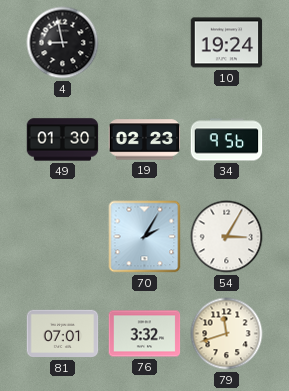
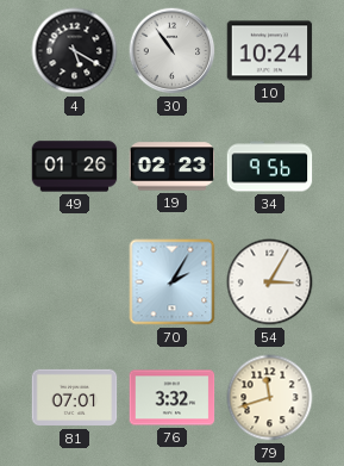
4: 8:58 -> 5:20 (75, 51)
30: none -> 10:54 (173, 51)
10: 19:24 -> 10:24 (270, 51)
49: 01:30 -> 01:26 (75, 167)
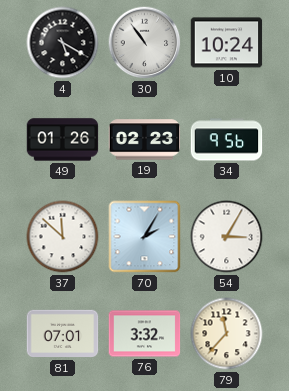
37: none -> 11:52 (63, 237)
79: 11:42 -> 11:37 (227, 334)
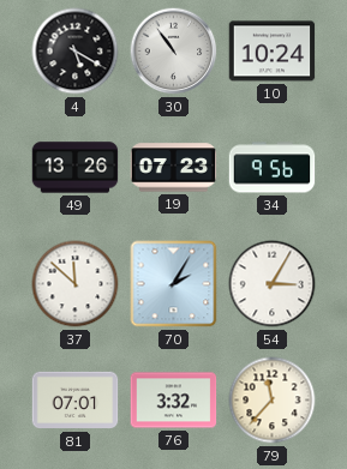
49: 01:26 -> 13:26 (76, 168)
19: 02:23 -> 07:23 (174, 168)
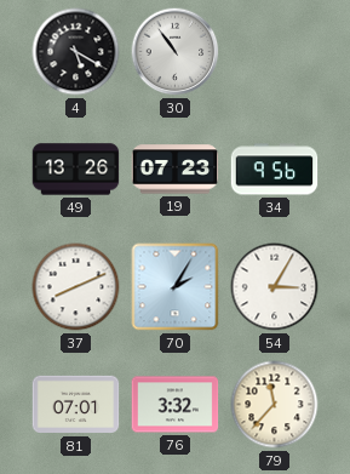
10: 10:24 -> none (273, 52)
37: 11:52 -> 8:11 (76, 287)
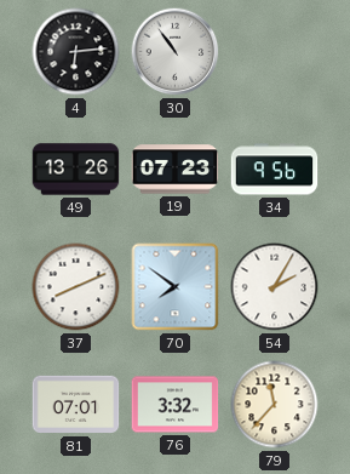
4: 5:20 -> 6:14 (76, 52)
70: 2:05 -> 7:51 (176, 287)
54: 3:05 -> 2:05 (275, 287)
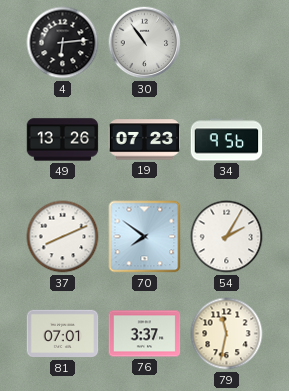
76: 3:32 -> 3:37 (145, 334)
79: 11:37 -> 11:32 (227, 334)
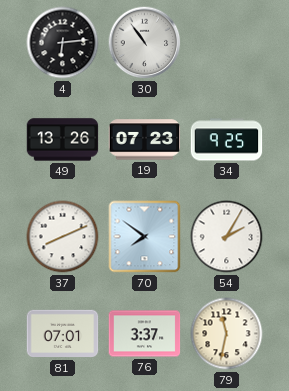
34: 9:56 -> 9:25 (227, 140)
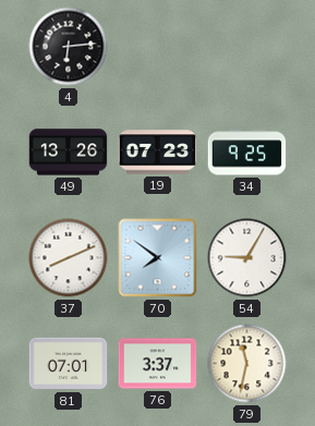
30: 10:54 -> none (145, 43)
54: 2:05 -> 9:05 (247, 258)
